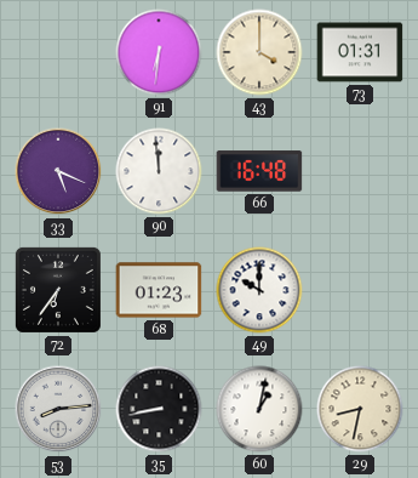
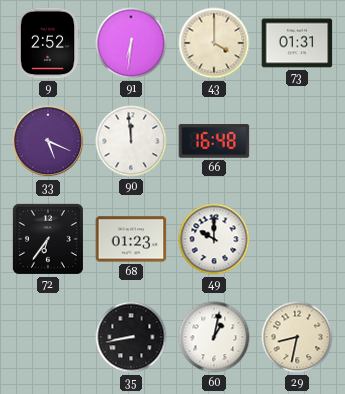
9: none -> 2:52 (48, 43)
53: 8:14 -> none (58, 409)
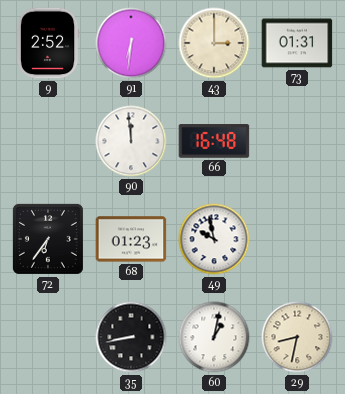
43: 4:00 -> 3:00 (214, 43)
33: 5:19 -> none (48, 141)
49: 10:00 -> 9:58 (214, 239)
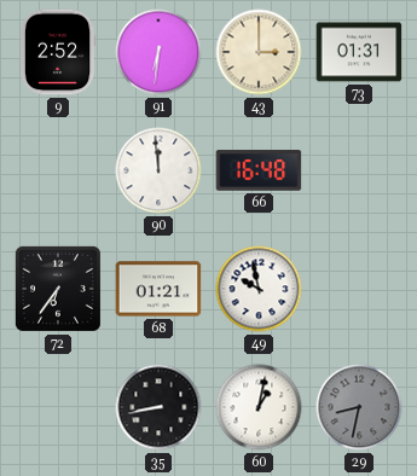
68: 01:23 -> 01:21 (158, 289)
29 dial: cream -> grey (359, 407)
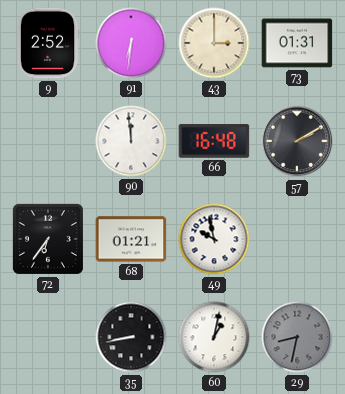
57: none -> 2:10 (297, 141)
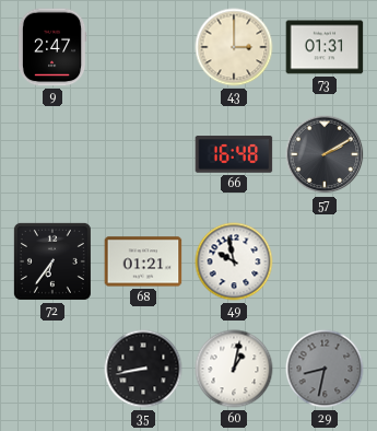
9: 2:52 -> 2:47 (52, 47)
91: 6:31 -> none (131, 43)
90: 11:59 -> none (131, 141)
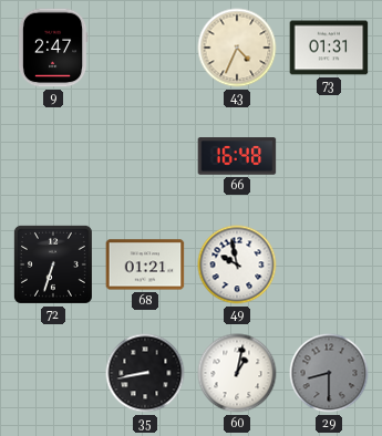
43: 3:00 -> 4:34 (237, 48)
57: 2:10 -> none (325, 154)
72: 6:36 -> 6:33 (53, 264)
29: 8:32 -> 8:30 (329, 373)
